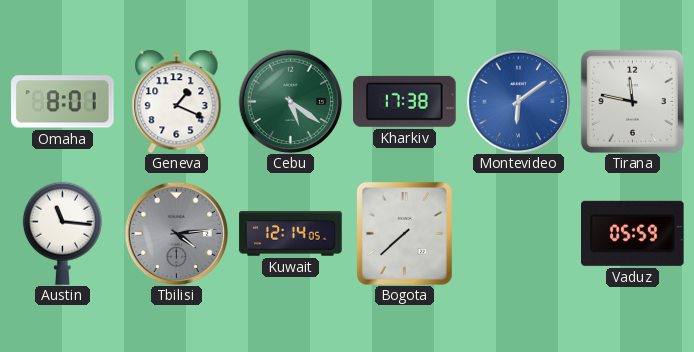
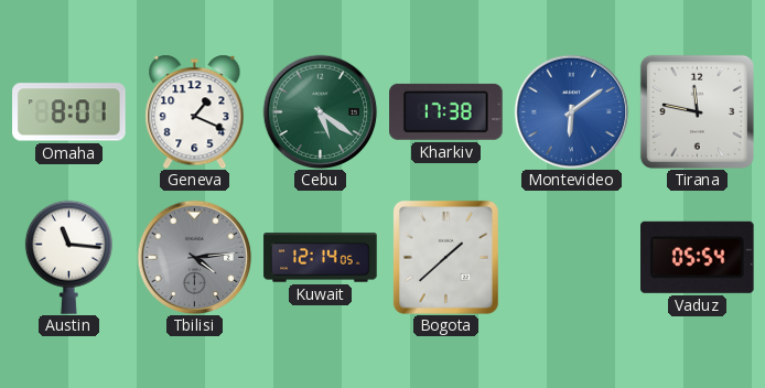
Bogota: 7:38 -> 1:38 (445, 257)
Vaduz: 05:59 -> 05:54 (698, 257)
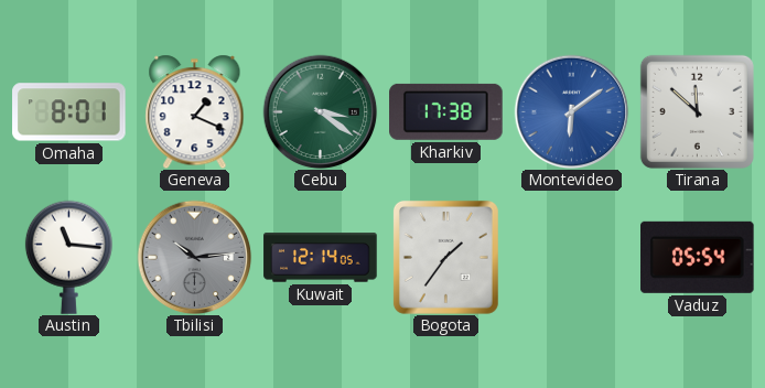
Cebu: 5:21 -> 3:21 (320, 111)
Tirana: 11:47 -> 11:52 (697, 111)
Tbilisi: 4:14 -> 10:14 (194, 257)
Bogota: 1:38 -> 1:36 (445, 257)
